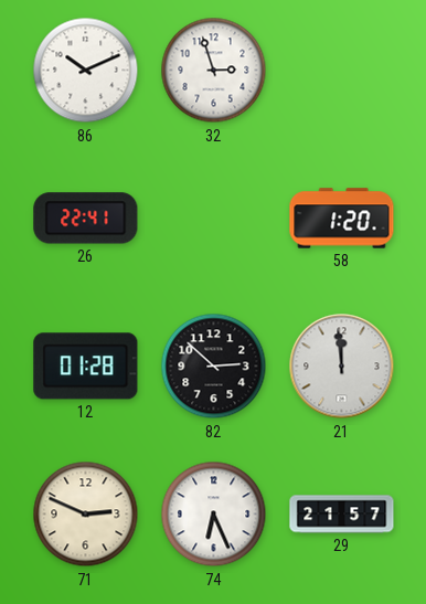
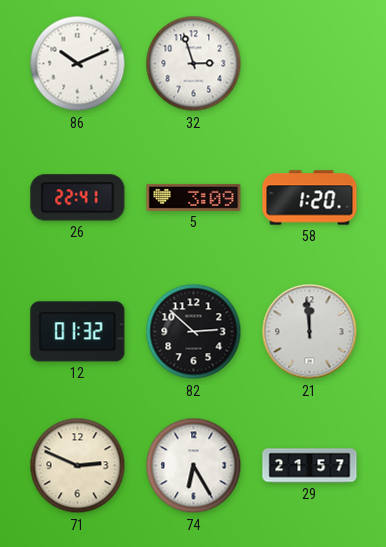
5: none -> 3:09 (194, 197)
12: 01:28 -> 01:32 (78, 332)
74: 6:26 -> 6:25 (194, 466)
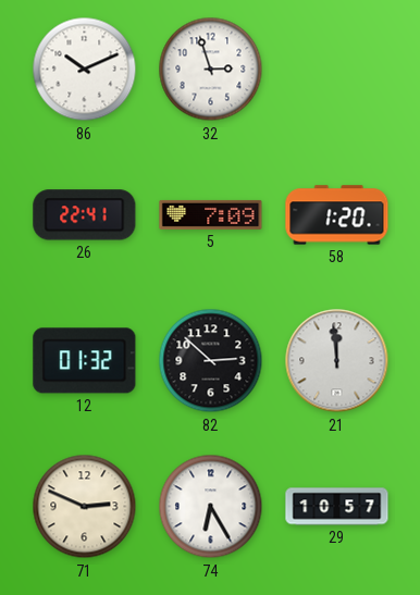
5: 3:09 -> 7:09 (211, 214)
29: 21:57 -> 10:57 (337, 507)
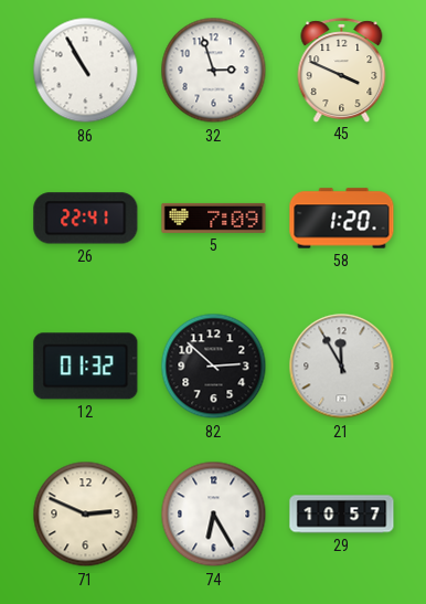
86: 10:11 -> 10:55 (86, 71)
45: none -> 3:49 (342, 70)
21: 11:59 -> 11:55 (342, 367)
